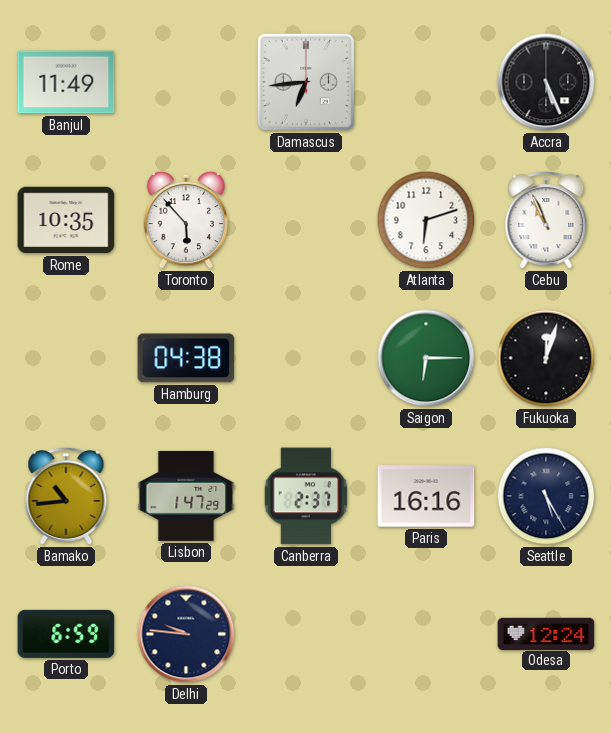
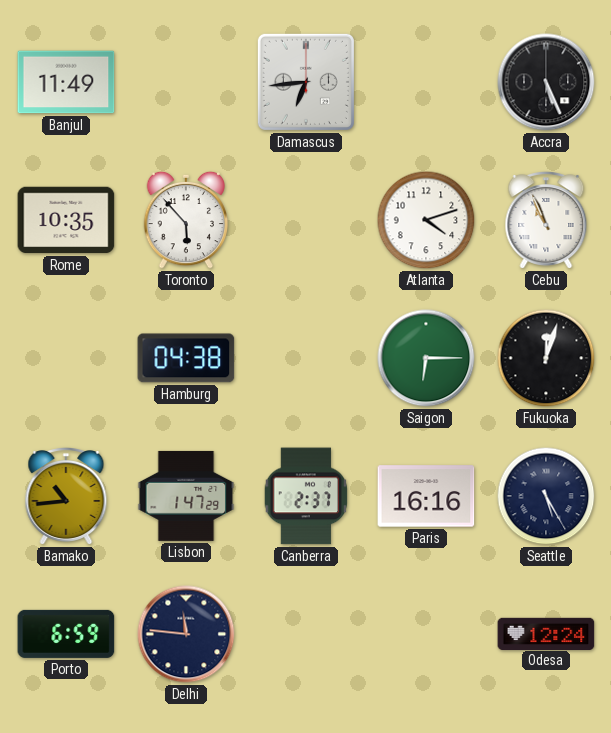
Atlanta: 6:12 -> 4:12 (426, 220)
Delhi: 9:46 -> 11:46 (186, 634)
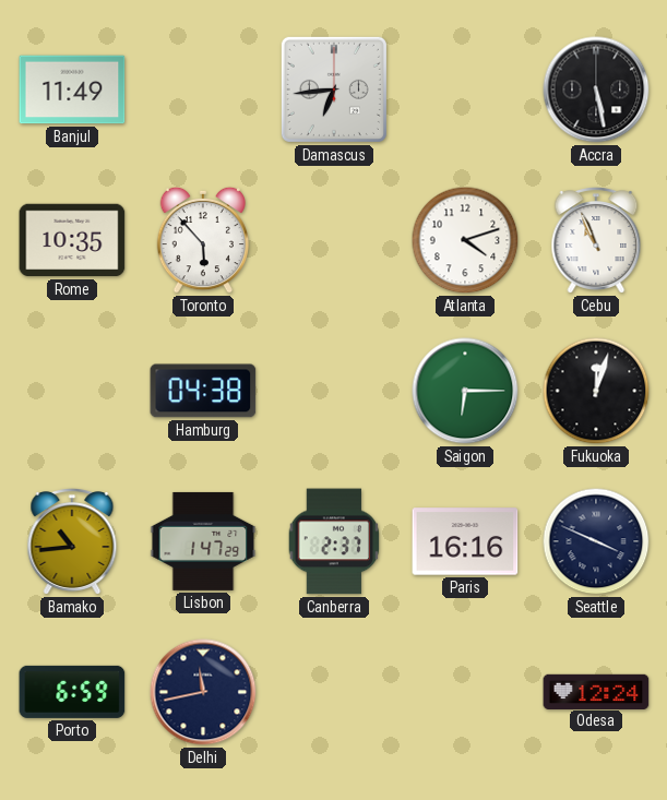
Accra: 5:26 -> 5:28 (596, 89)
Seattle: 5:25 -> 3:49 (596, 541)
Delhi: 11:46 -> 11:43 (203, 692)
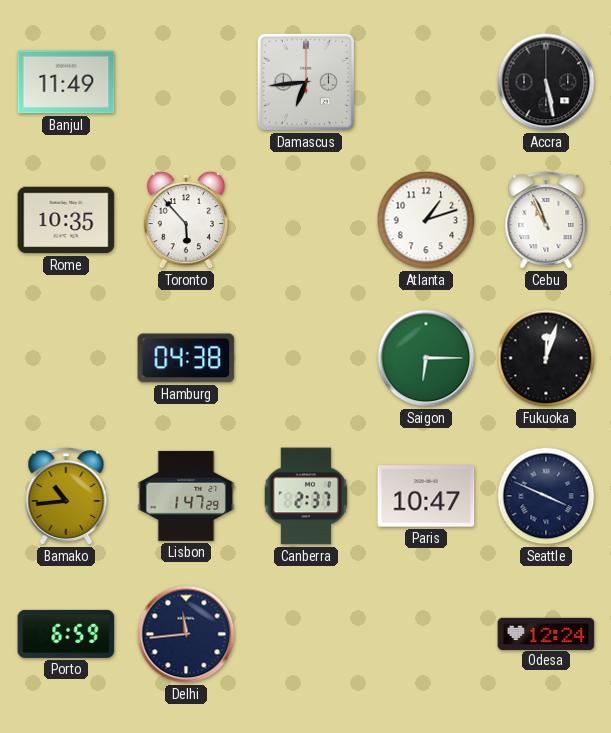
Atlanta: 4:12 -> 1:12 (426, 220)
Paris: 16:16 -> 10:47 (426, 496)
Delhi: 11:43 -> 11:44 (186, 634)
